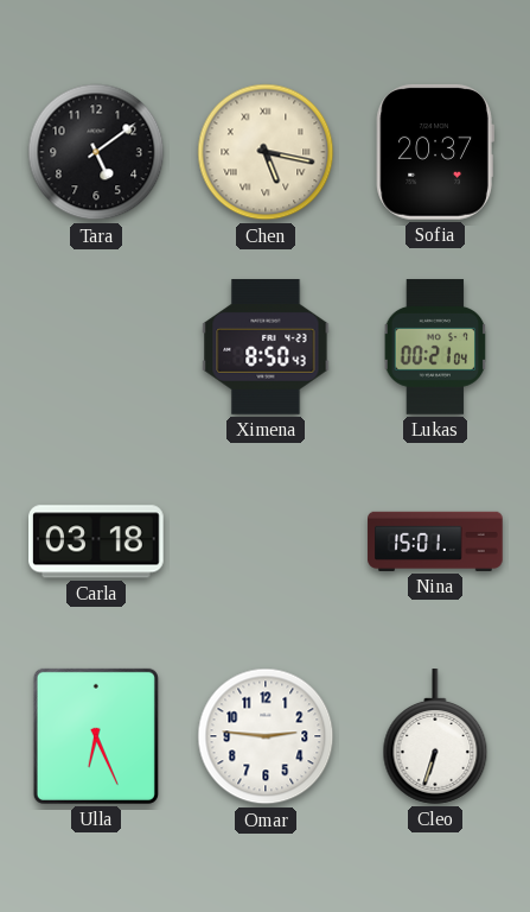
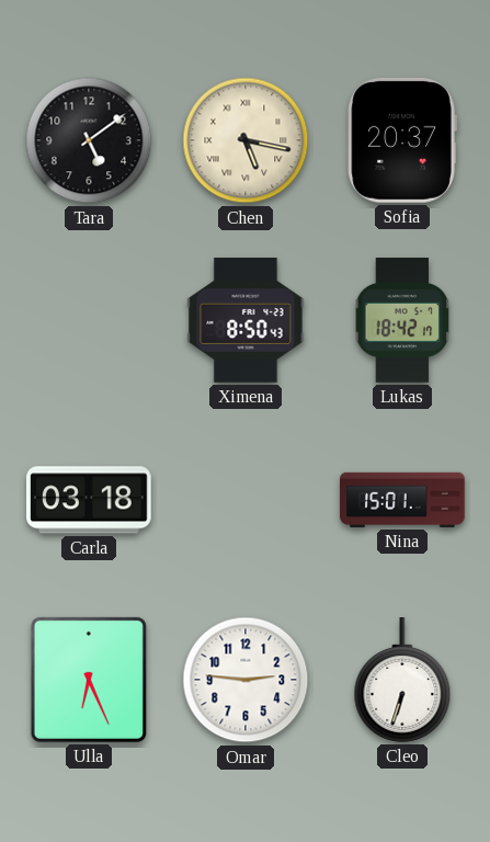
Lukas: 00:21 -> 18:42 (402, 320)
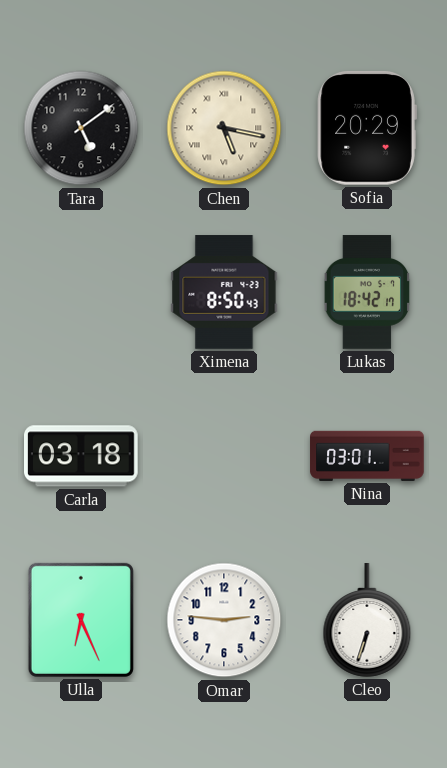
Sofia: 20:37 -> 20:29 (367, 128)
Nina: 15:01 -> 03:01 (367, 456)
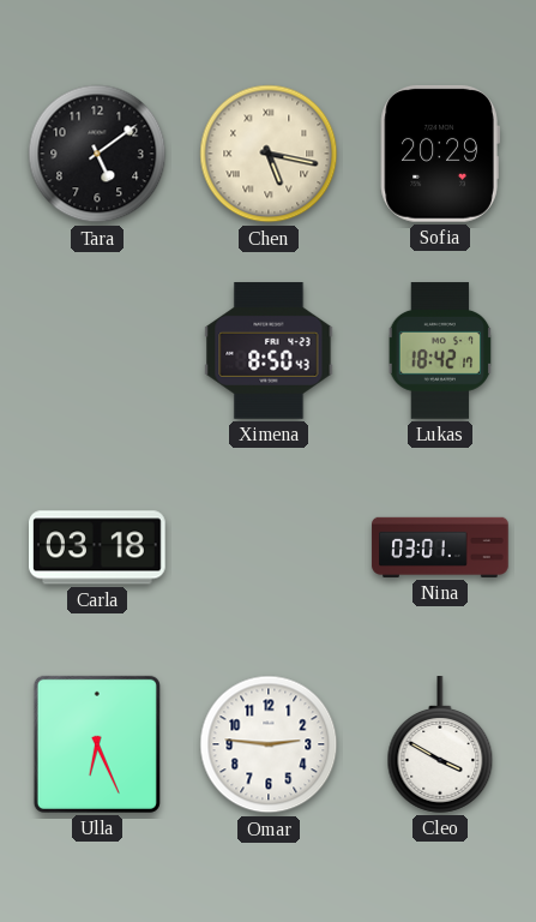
Cleo: 6:33 -> 3:50 (440, 744)
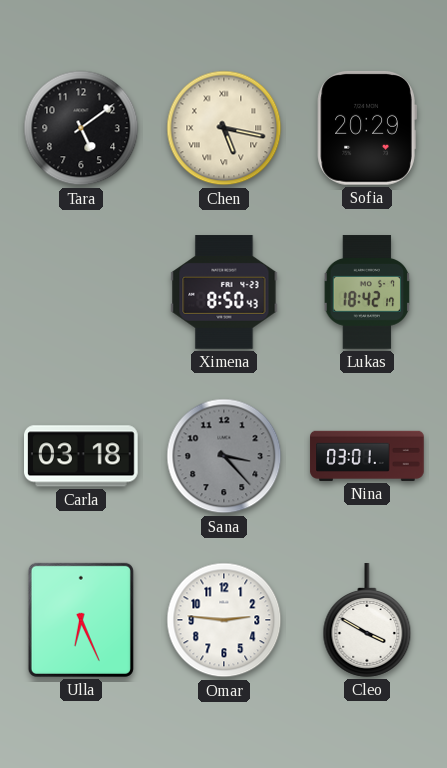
Sana: none -> 3:23 (224, 456)
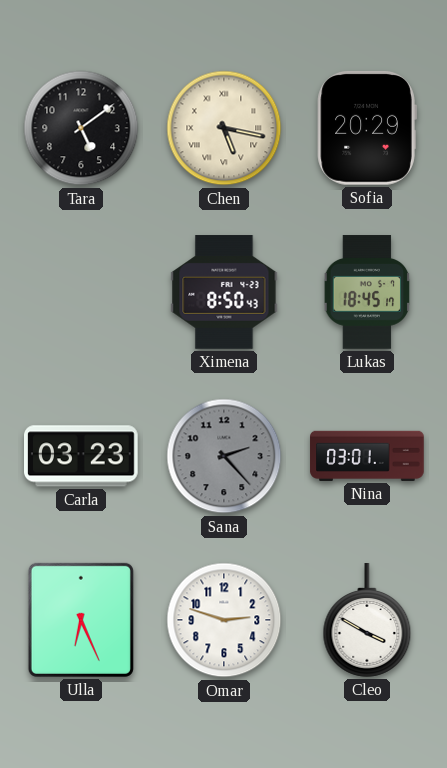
Lukas: 18:42 -> 18:45 (367, 292)
Carla: 03:18 -> 03:23 (82, 456)
Sana: 3:23 -> 2:23 (224, 456)
Omar: 2:46 -> 2:48 (224, 620)
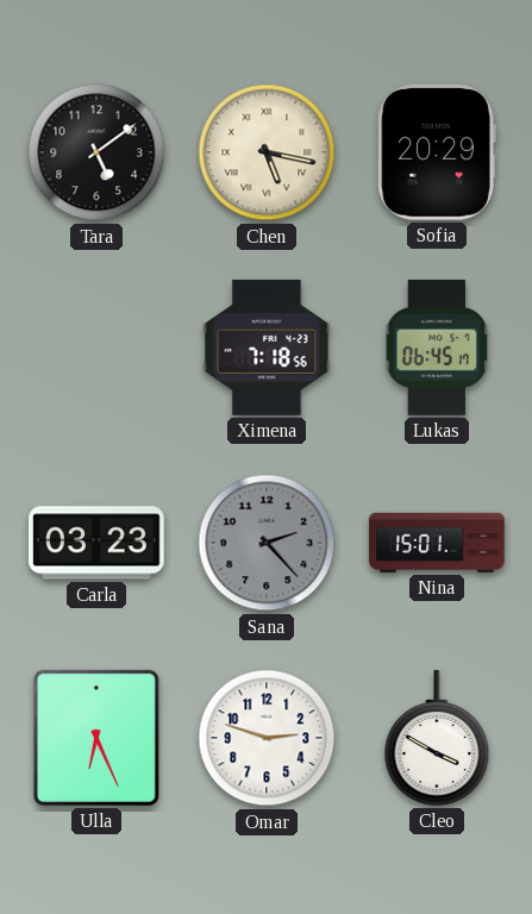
Ximena: 8:50 -> 7:18 (267, 348)
Lukas: 18:45 -> 06:45 (437, 348)
Nina: 03:01 -> 15:01 (437, 543)
